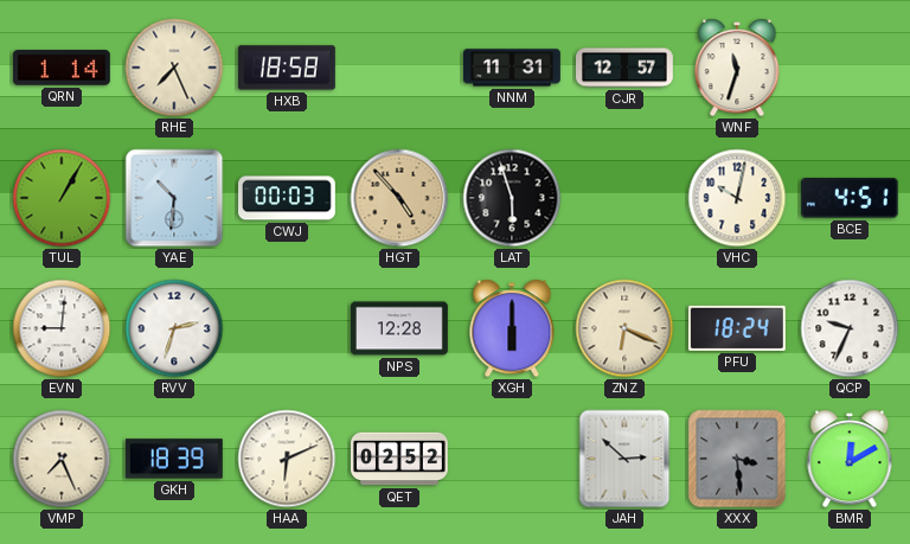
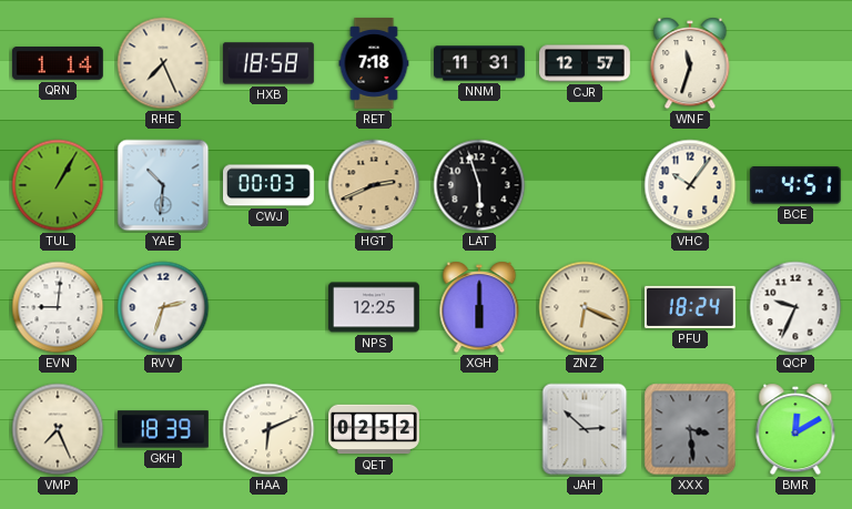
RET: none -> 7:18 (374, 64)
HGT: 4:53 -> 2:41 (374, 185)
VHC: 10:02 -> 10:06 (690, 185)
NPS: 12:28 -> 12:25 (375, 307)
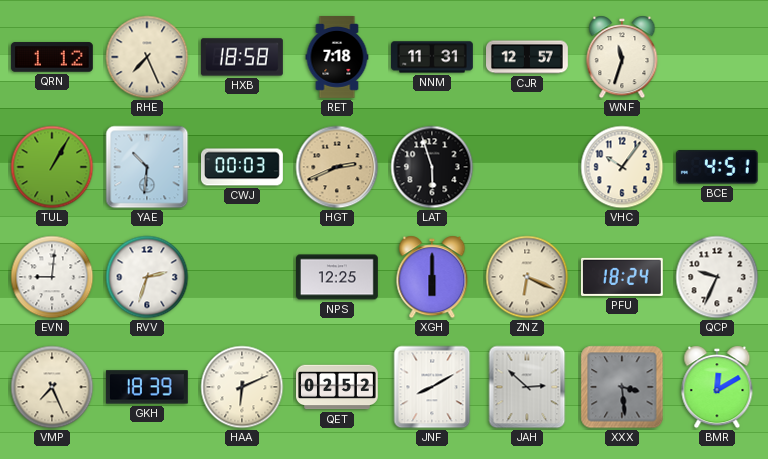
QRN: 1:14 -> 1:12 (52, 57)
JNF: none -> 8:10 (432, 387)
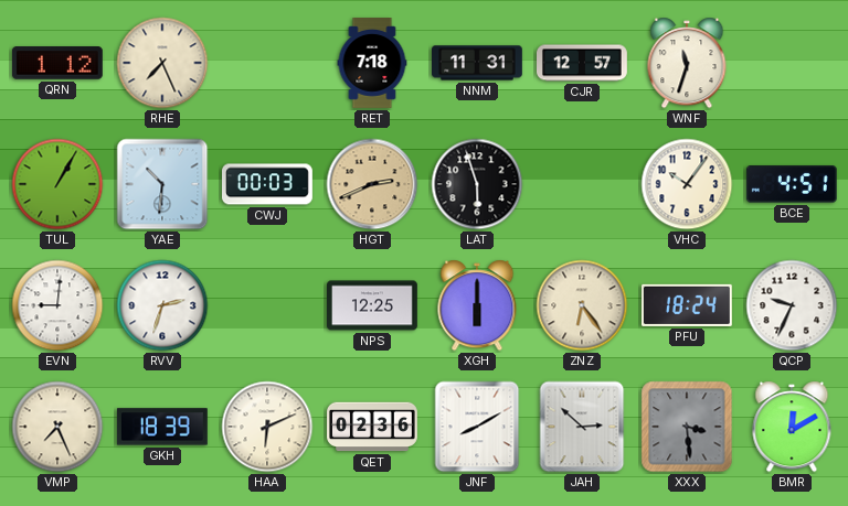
HXB: 18:58 -> none (242, 57)
ZNZ: 6:19 -> 6:24 (582, 305)
QET: 02:52 -> 02:36 (373, 427)
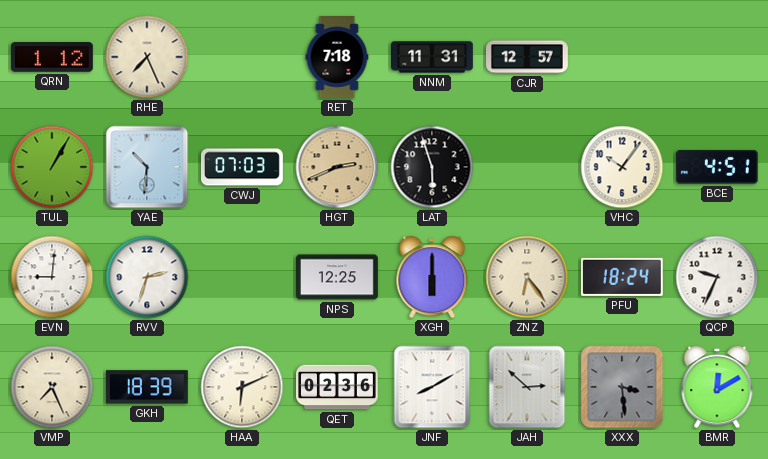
WNF: 11:33 -> none (687, 63)
CWJ: 00:03 -> 07:03 (243, 167)
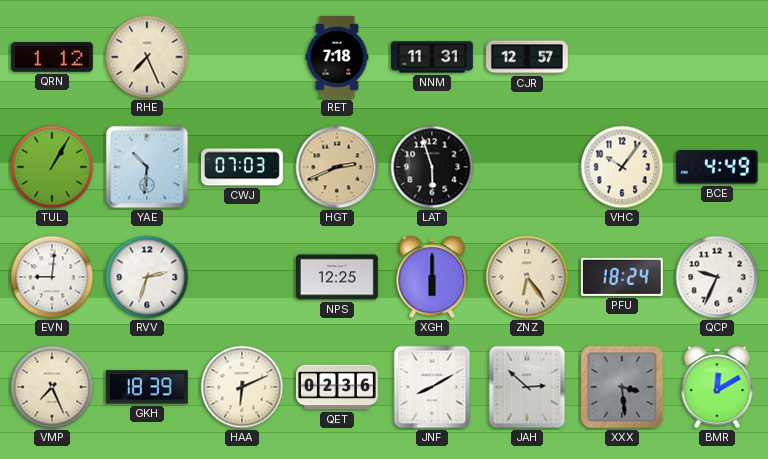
BCE: 4:51 -> 4:49 (717, 168)
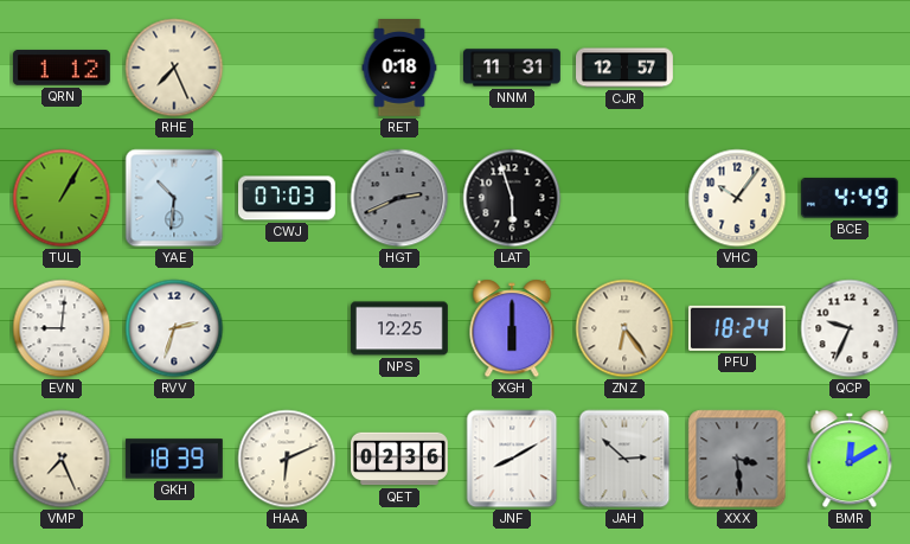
RET: 7:18 -> 0:18 (399, 69)
HGT dial: champagne -> grey (399, 198)
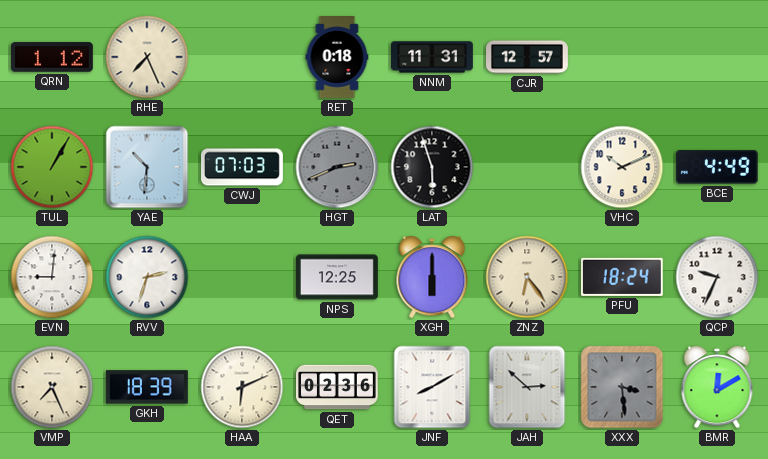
VHC: 10:06 -> 10:11 (622, 167)
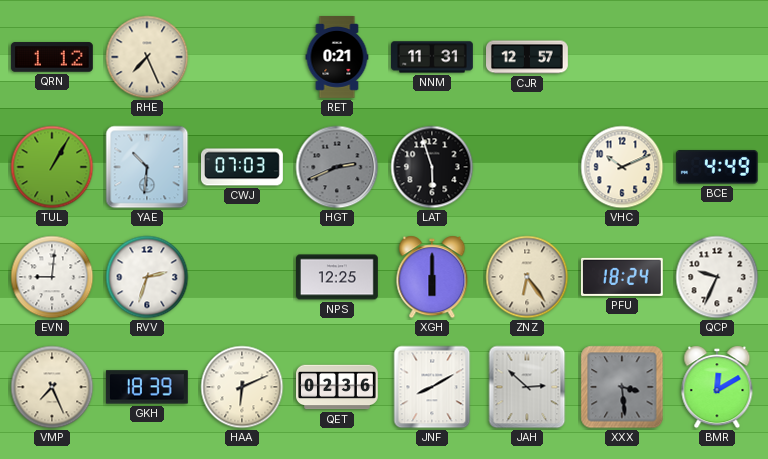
RET: 0:18 -> 0:21 (337, 58)
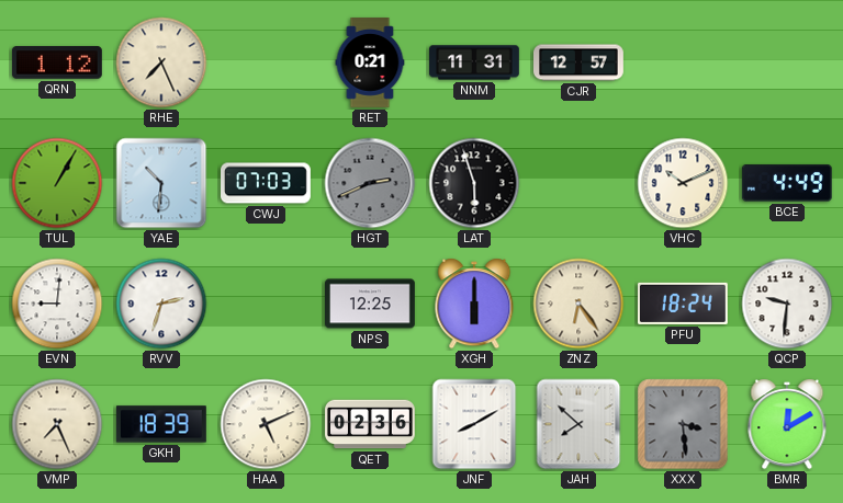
QCP: 9:34 -> 9:31 (787, 304)
HAA: 6:11 -> 5:11 (266, 424)
JAH: 2:52 -> 7:52 (578, 424)
